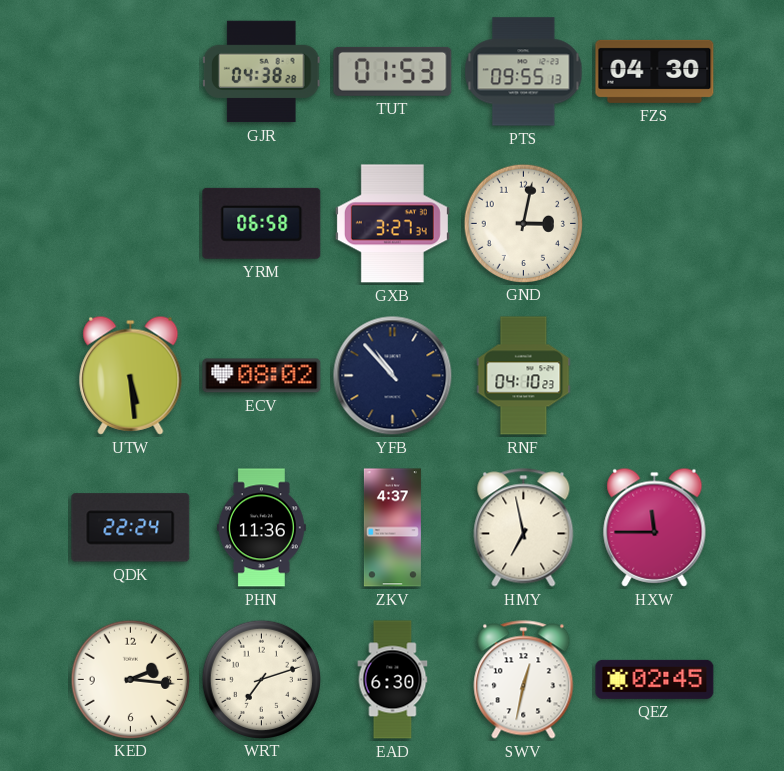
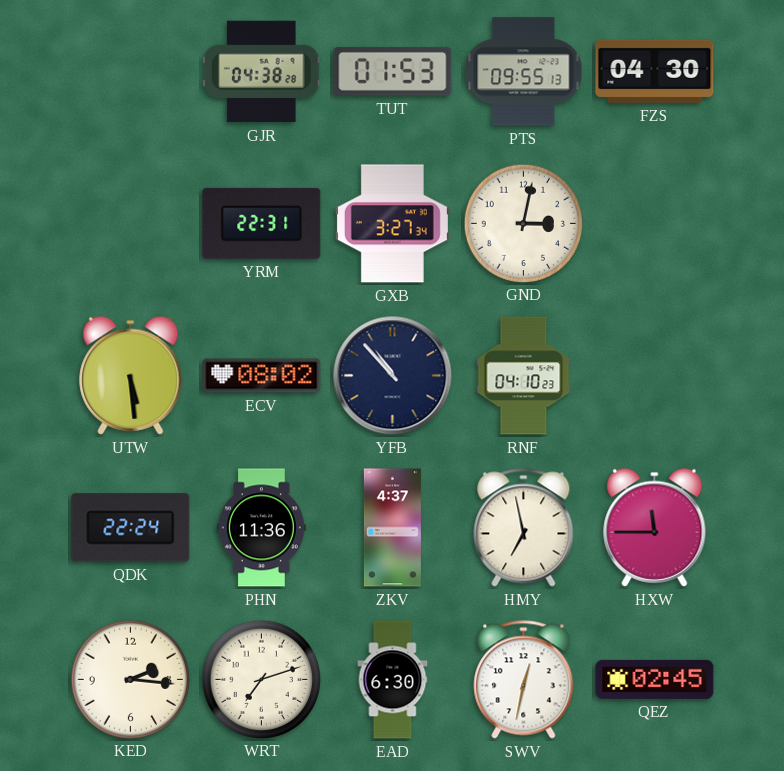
YRM: 06:58 -> 22:31 (262, 223)
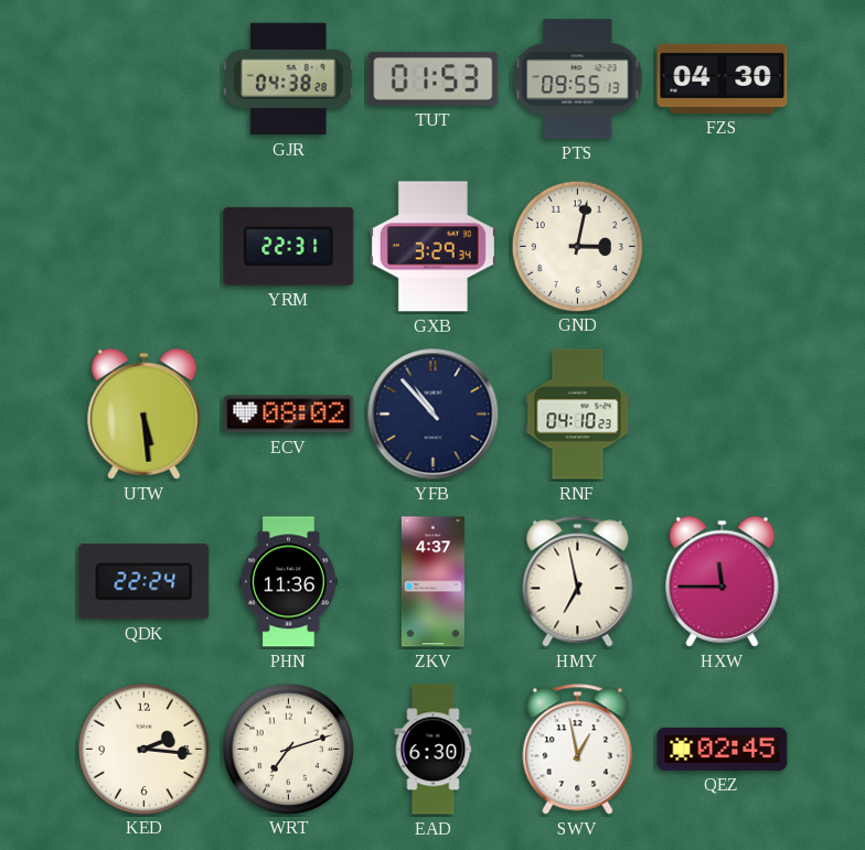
GXB: 3:27 -> 3:29 (432, 247)
SWV: 12:32 -> 12:58 (578, 750)
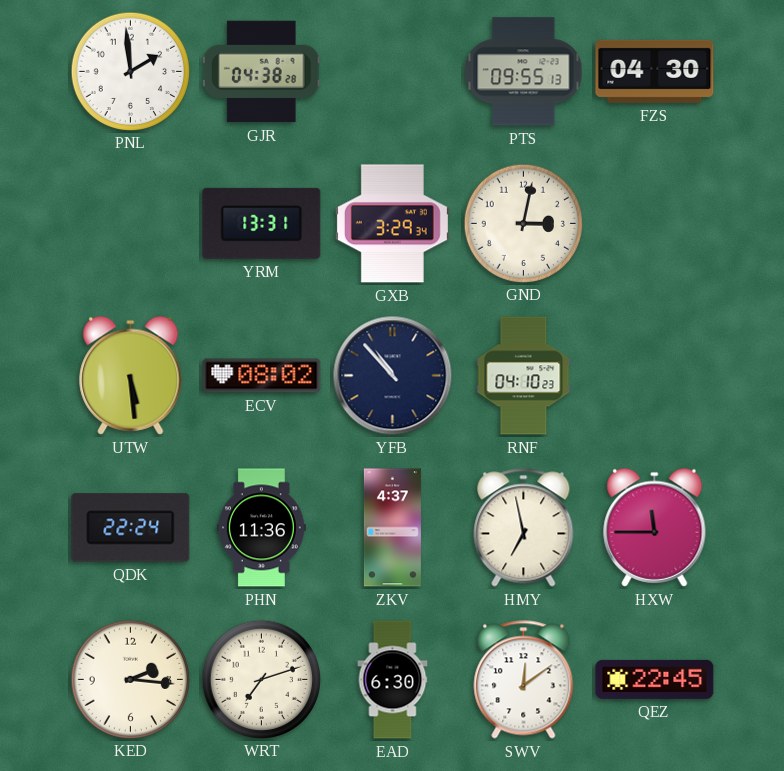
PNL: none -> 1:59 (130, 71)
TUT: 01:53 -> none (434, 78)
YRM: 22:31 -> 13:31 (262, 223)
SWV: 12:58 -> 12:09 (524, 680)
QEZ: 02:45 -> 22:45 (655, 679)
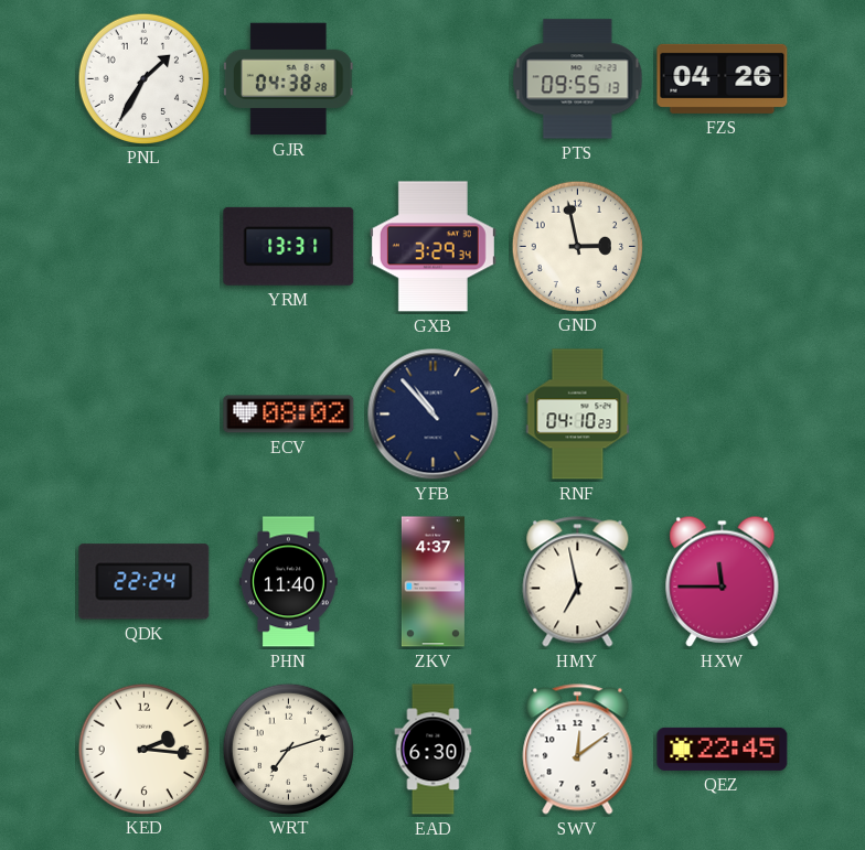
PNL: 1:59 -> 1:35 (143, 78)
FZS: 04:30 -> 04:26 (723, 78)
GND: 3:02 -> 2:58 (577, 246)
UTW: 5:29 -> none (131, 375)
PHN: 11:36 -> 11:40 (288, 582)
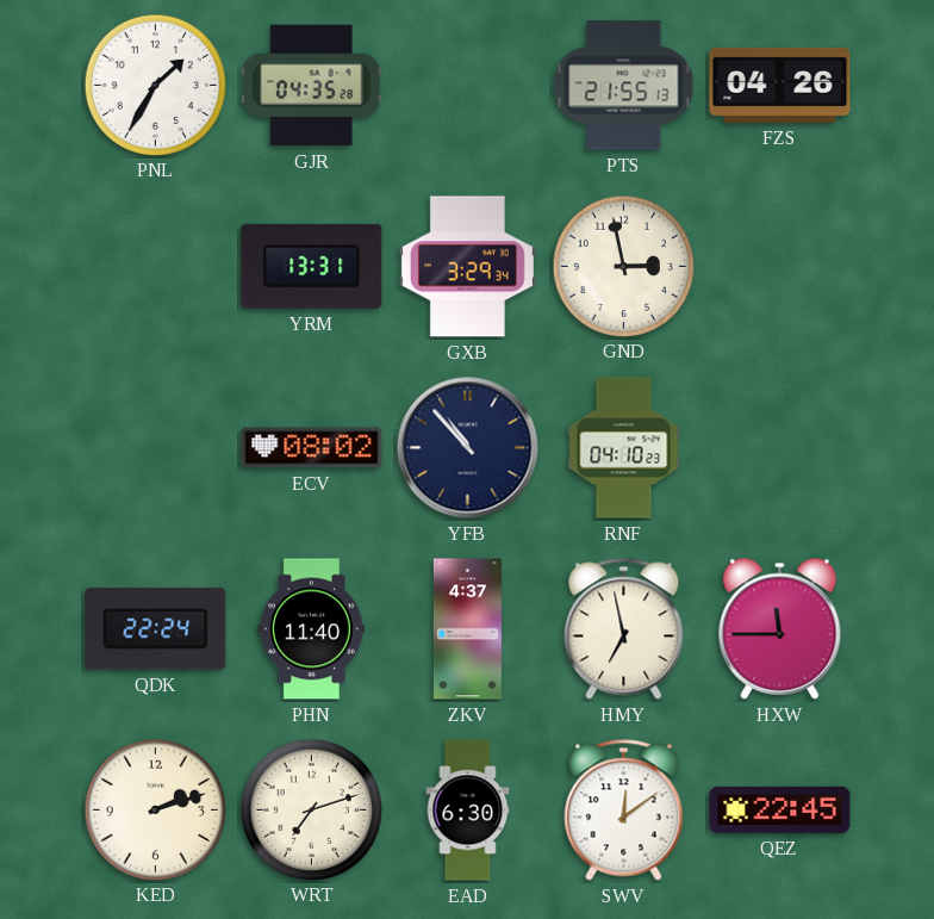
GJR: 04:38 -> 04:35 (311, 86)
PTS: 09:55 -> 21:55 (624, 86)
KED: 2:16 -> 2:12 (155, 809)
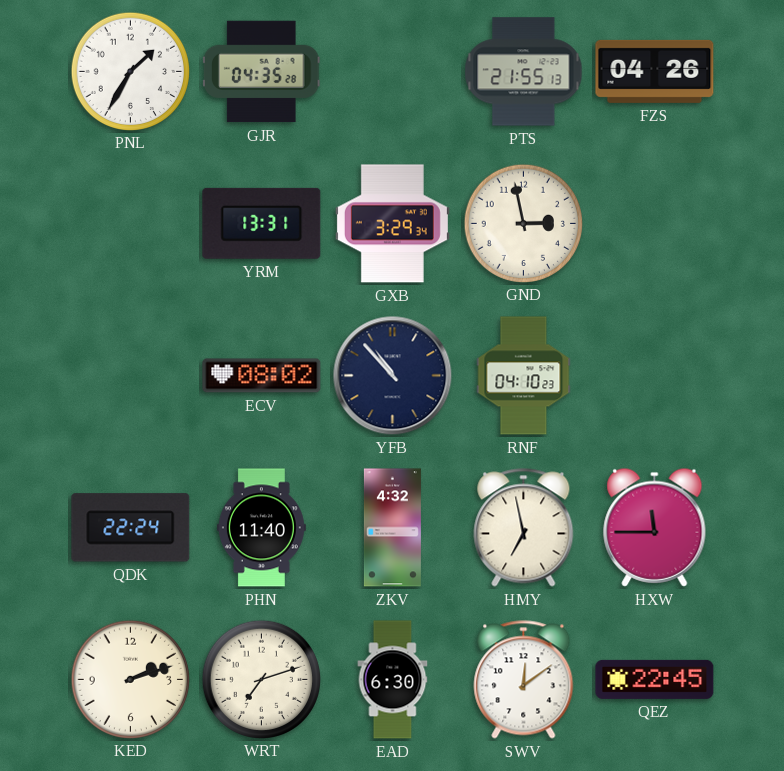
ZKV: 4:37 -> 4:32 (392, 528)
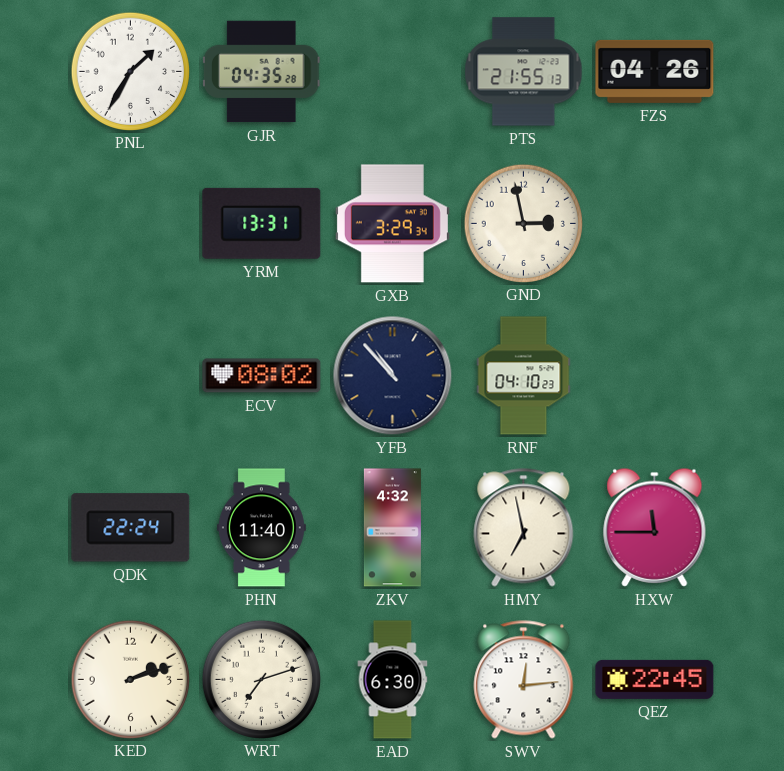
SWV: 12:09 -> 12:14 (524, 680)
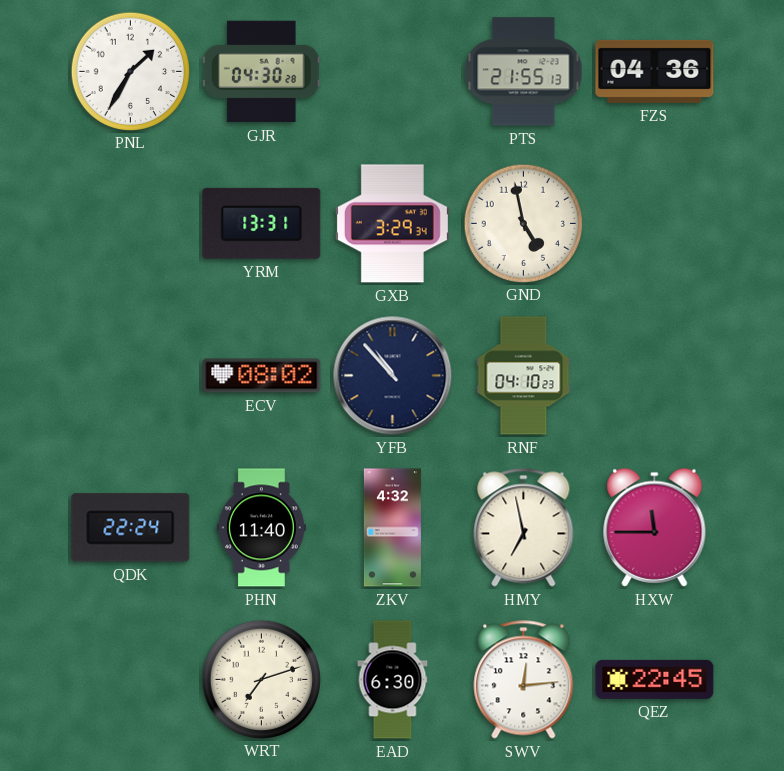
GJR: 04:35 -> 04:30 (261, 72)
FZS: 04:26 -> 04:36 (655, 71)
GND: 2:58 -> 4:58 (523, 223)
KED: 2:12 -> none (130, 679)
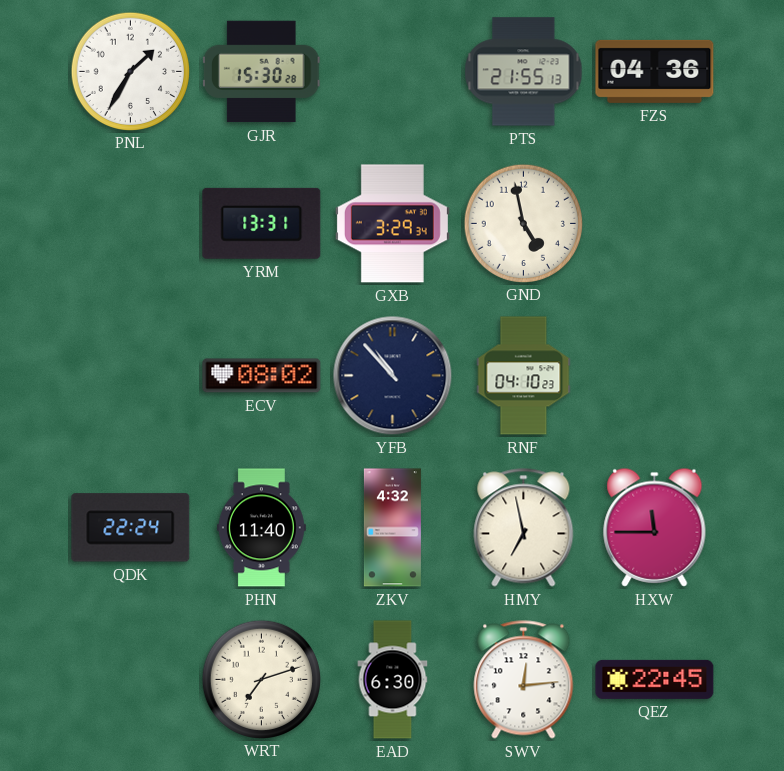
GJR: 04:30 -> 15:30 (261, 72)
